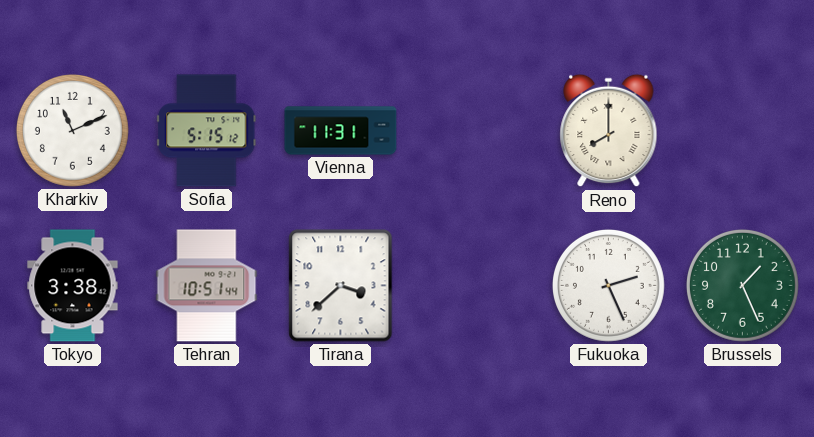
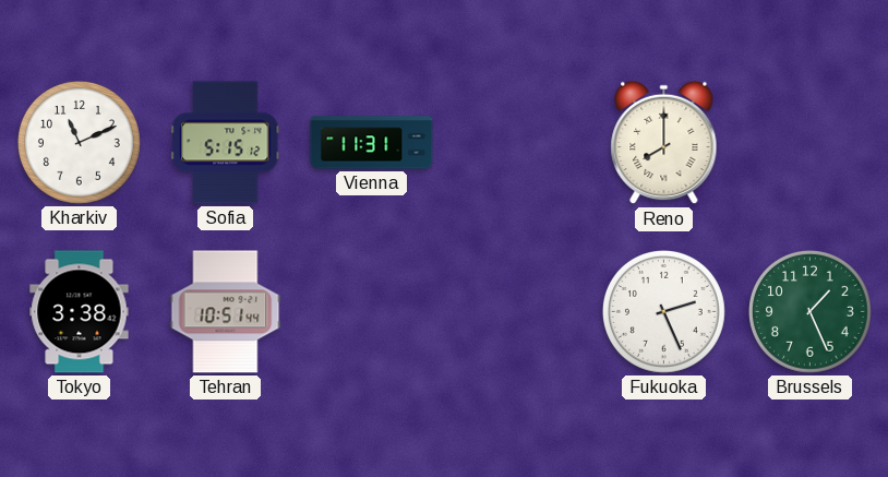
Tirana: 3:38 -> none (341, 286)
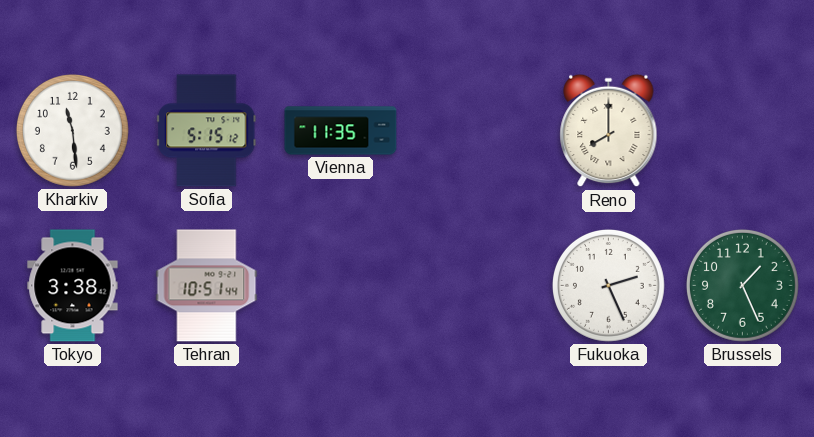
Kharkiv: 11:11 -> 11:29 (72, 130)
Vienna: 11:31 -> 11:35 (341, 131)
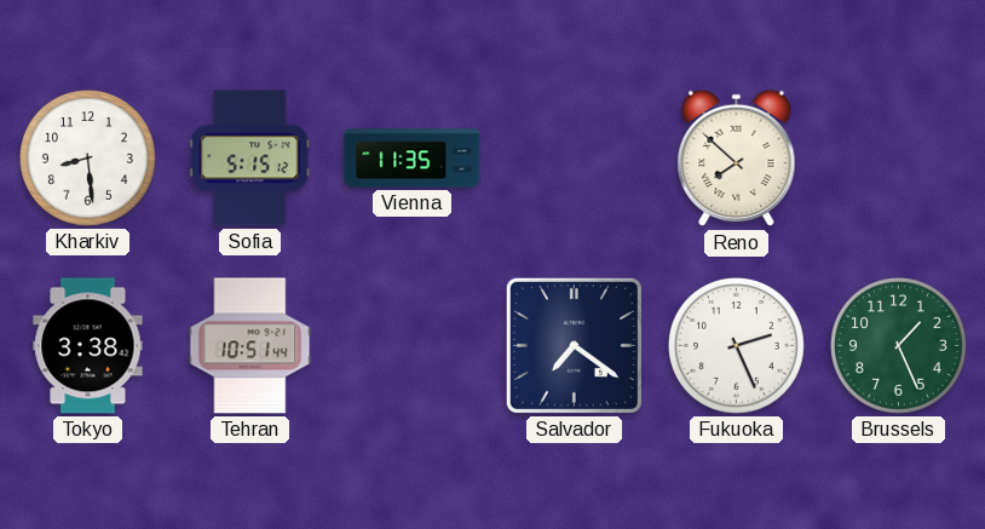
Kharkiv: 11:29 -> 8:29 (87, 157)
Reno: 8:00 -> 7:52 (737, 159)
Salvador: none -> 7:21 (574, 345)
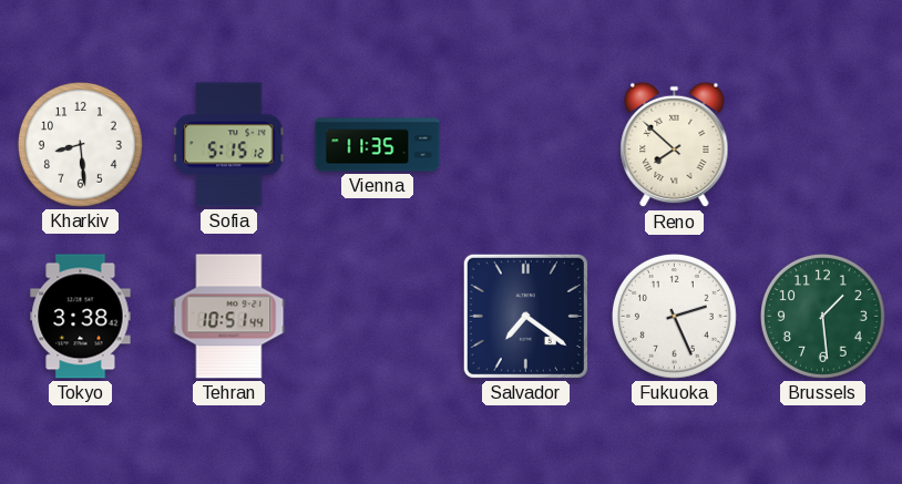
Brussels: 1:26 -> 1:29 (822, 316)
